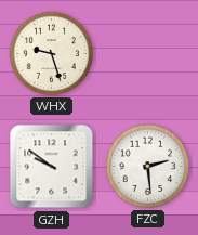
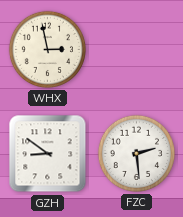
WHX: 9:27 -> 2:58 (47, 49)
GZH: 9:51 -> 8:51 (48, 154)
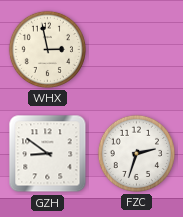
FZC: 2:29 -> 2:33 (136, 153)
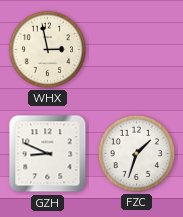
GZH: 8:51 -> 8:49 (48, 154)
FZC: 2:33 -> 1:33 (136, 153)
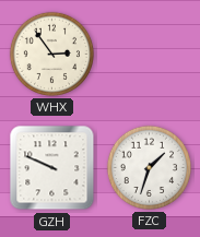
WHX: 2:58 -> 2:54 (51, 54)
GZH: 8:49 -> 9:49 (52, 168)
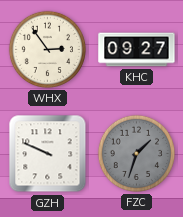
KHC: none -> 09:27 (137, 50)
FZC dial: white -> grey (136, 153)
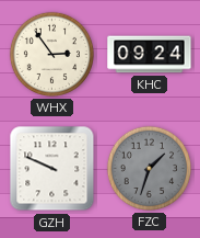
KHC: 09:27 -> 09:24 (150, 55)
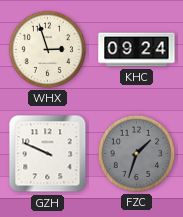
WHX: 2:54 -> 2:57 (47, 49)
